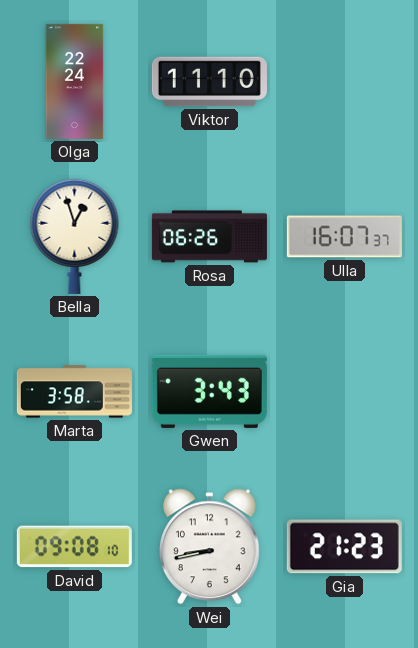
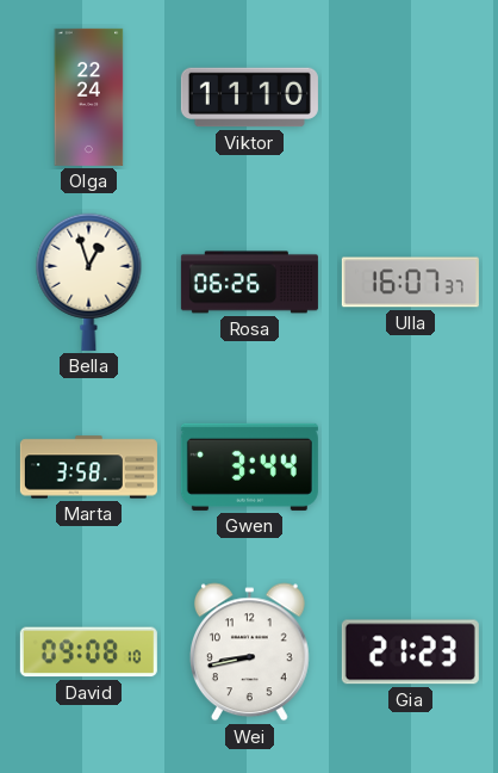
Gwen: 3:43 -> 3:44 (249, 466)
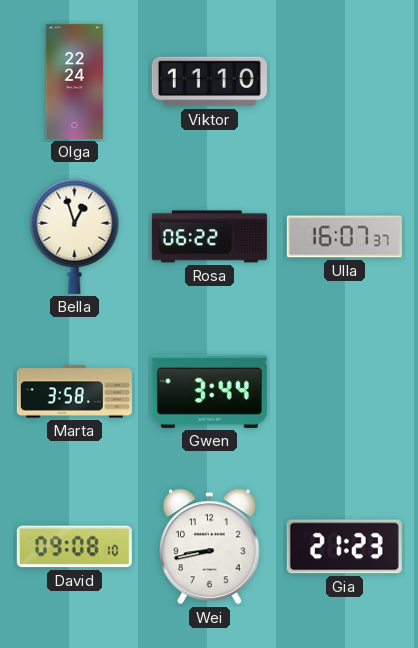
Rosa: 06:26 -> 06:22 (209, 237)
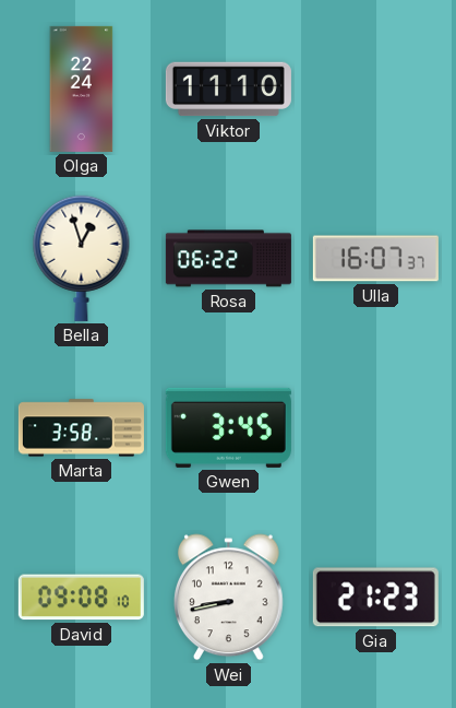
Gwen: 3:44 -> 3:45 (228, 427)
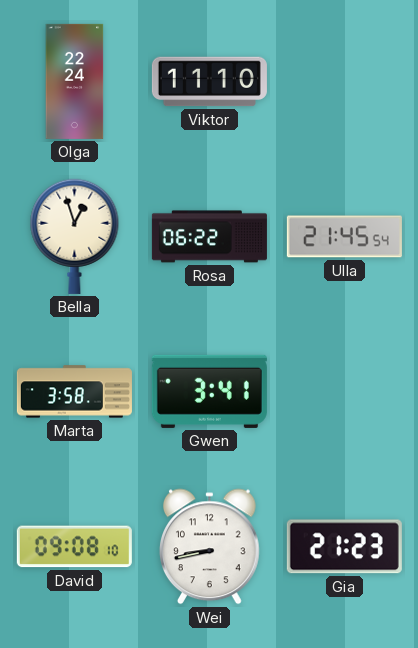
Ulla: 16:07 -> 21:45 (344, 237)
Gwen: 3:45 -> 3:41 (209, 391)
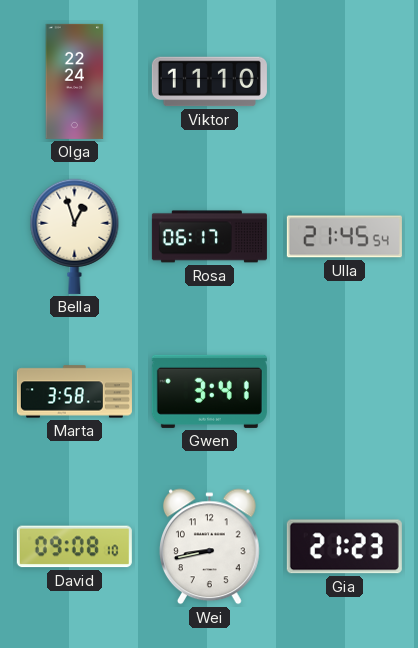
Rosa: 06:22 -> 06:17 (209, 237)
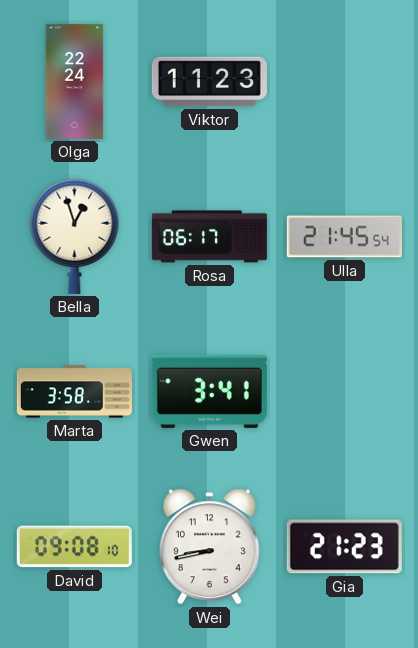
Viktor: 11:10 -> 11:23 (209, 82)
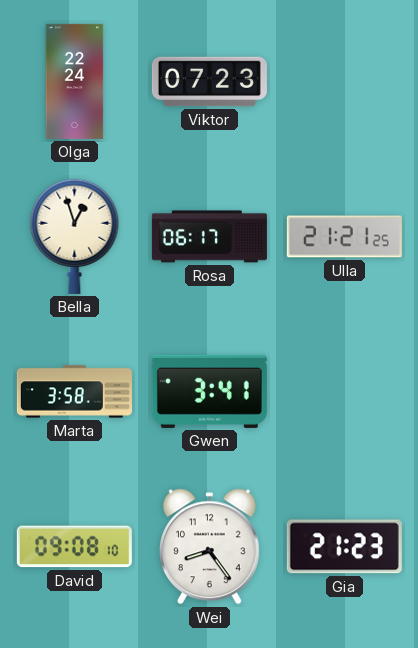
Viktor: 11:23 -> 07:23 (209, 82)
Ulla: 21:45 -> 21:21 (344, 237)
Wei: 8:43 -> 8:24 (209, 547)
